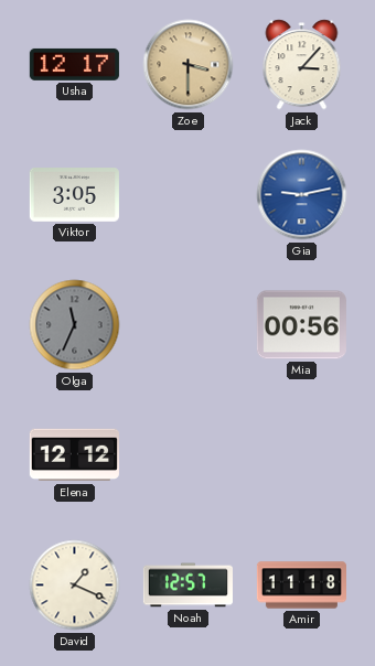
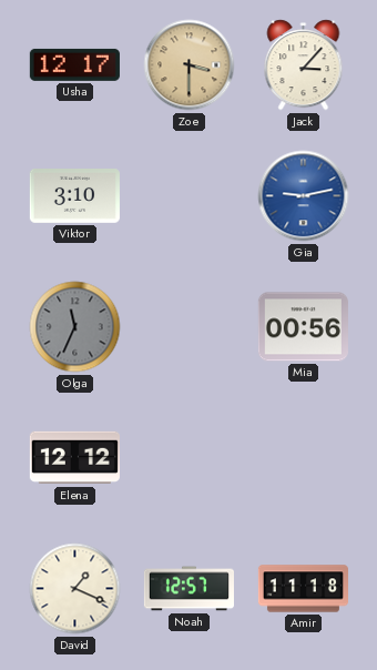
Viktor: 3:05 -> 3:10 (74, 196)
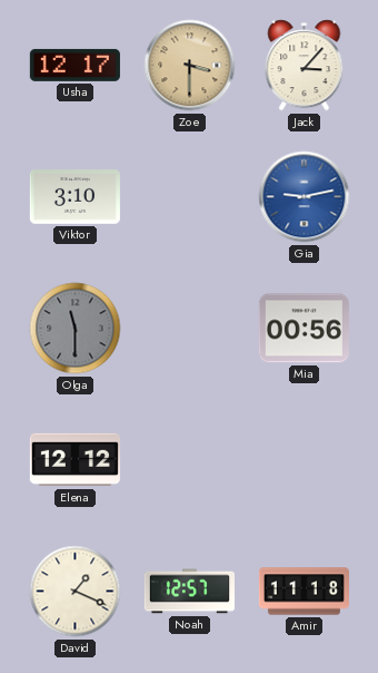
Olga: 11:34 -> 11:30 (76, 329)
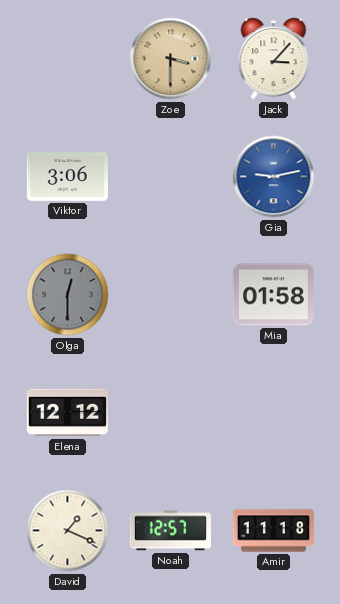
Usha: 12:17 -> none (74, 65)
Viktor: 3:10 -> 3:06 (67, 177)
Olga: 11:30 -> 12:30 (68, 295)
Mia: 00:56 -> 01:58 (273, 295)
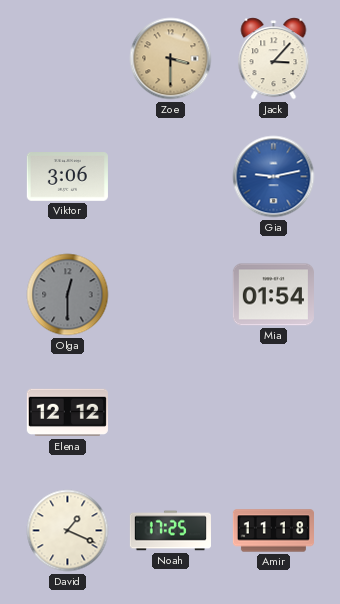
Mia: 01:58 -> 01:54 (273, 295)
Noah: 12:57 -> 17:25 (170, 531)
